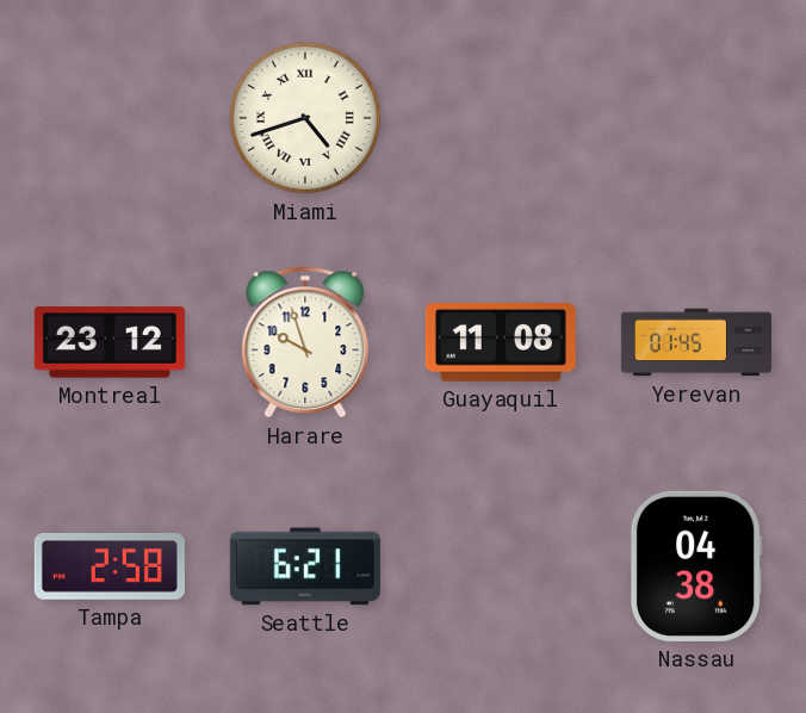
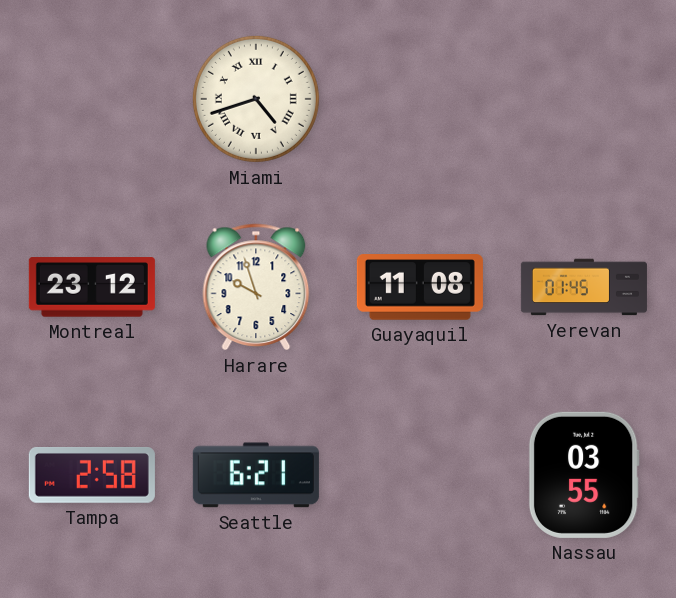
Nassau: 04:38 -> 03:55 (584, 475)
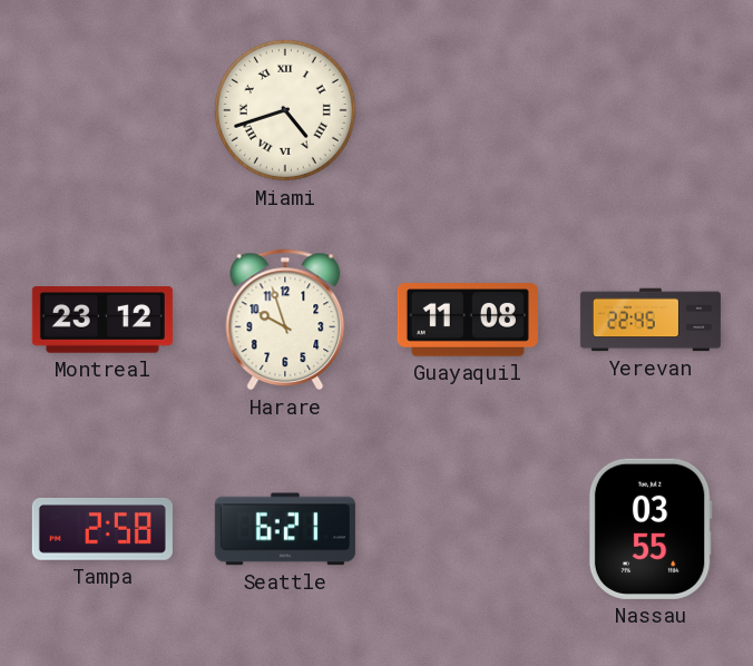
Yerevan: 01:45 -> 22:45 (651, 320)
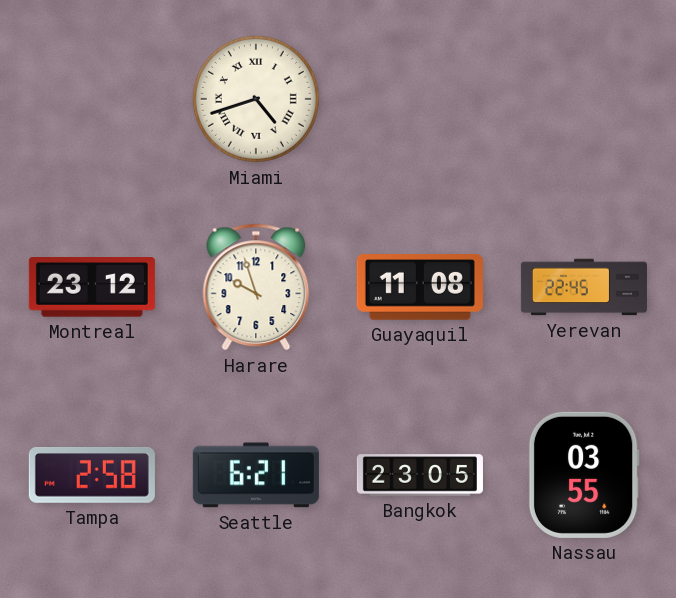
Bangkok: none -> 23:05 (420, 475)
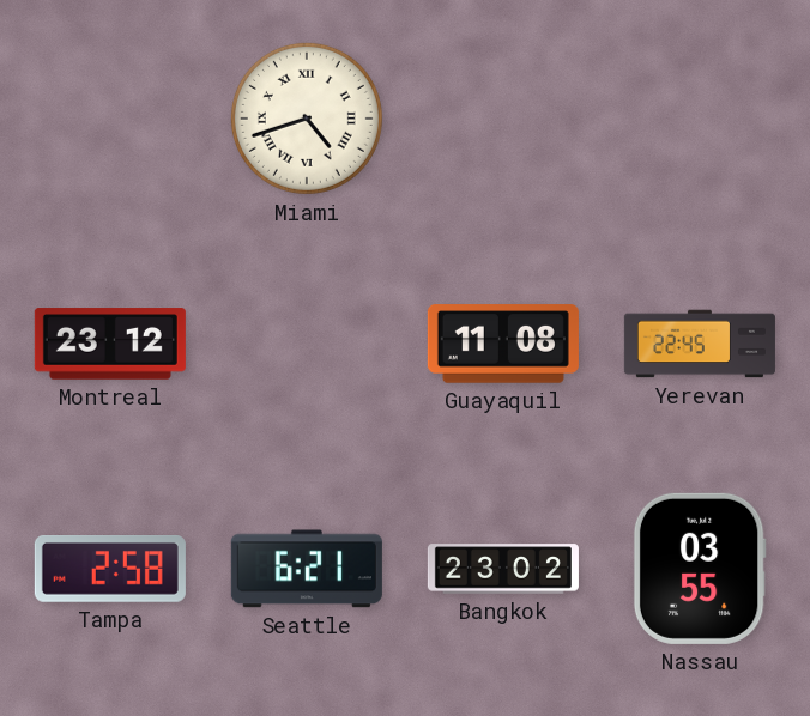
Harare: 9:57 -> none (256, 287)
Bangkok: 23:05 -> 23:02 (503, 569)
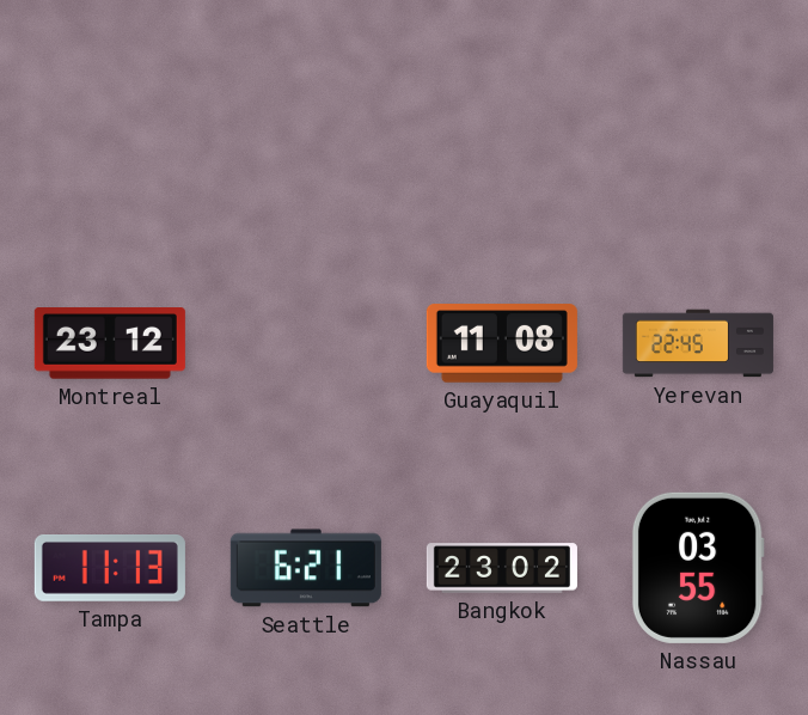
Miami: 4:42 -> none (307, 119)
Tampa: 2:58 -> 11:13 (110, 569)
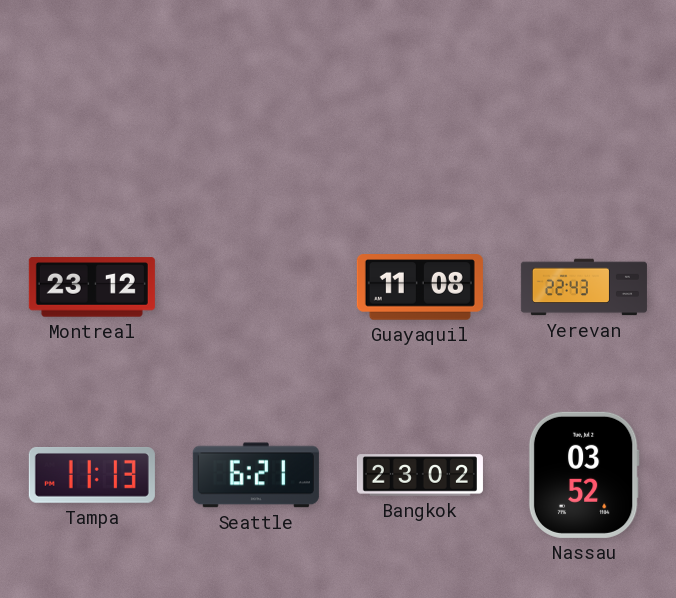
Yerevan: 22:45 -> 22:43 (584, 287)
Nassau: 03:55 -> 03:52 (584, 475)
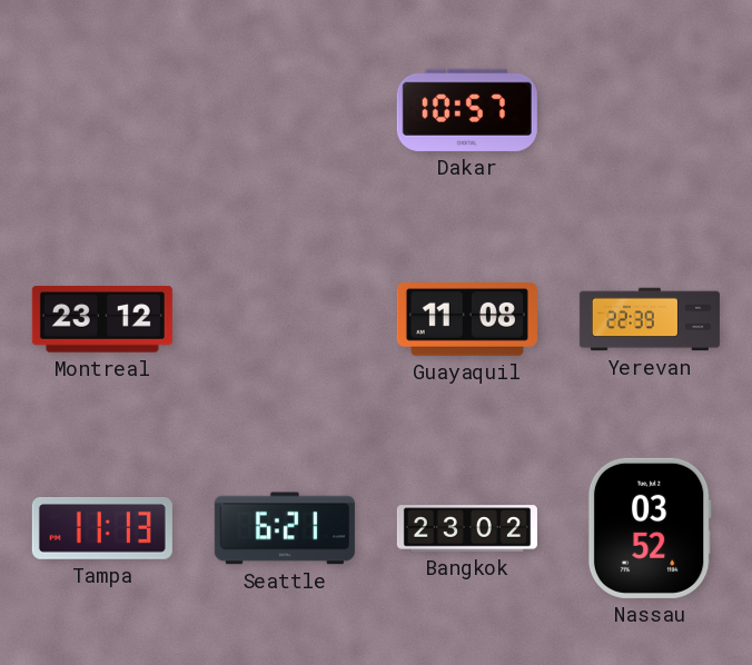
Dakar: none -> 10:57 (467, 110)
Yerevan: 22:43 -> 22:39 (650, 319)
